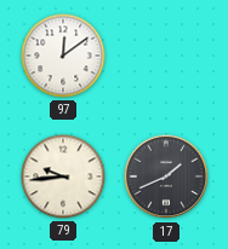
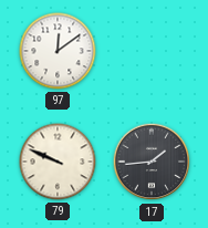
79: 9:44 -> 9:49 (58, 162)
17: 1:41 -> 1:44 (152, 162)
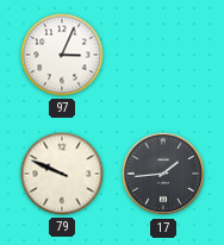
97: 12:09 -> 3:04 (62, 55)
